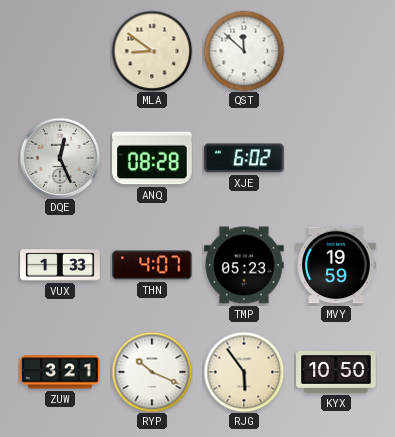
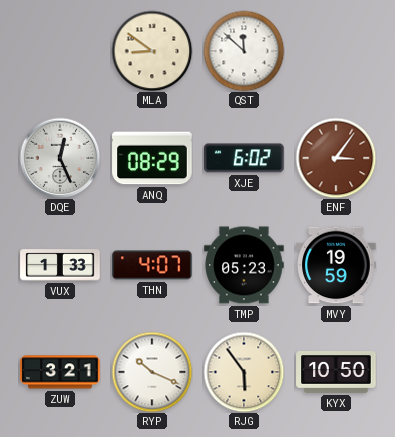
ANQ: 08:28 -> 08:29 (152, 158)
ENF: none -> 3:06 (336, 158)
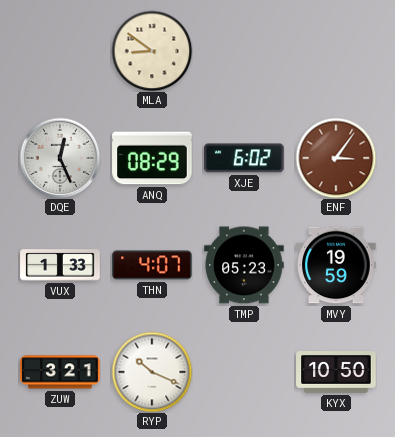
QST: 11:52 -> none (244, 51)
RJG: 5:54 -> none (244, 372)
